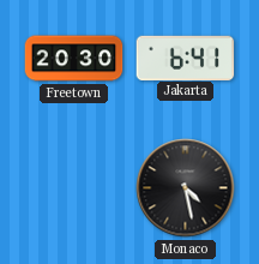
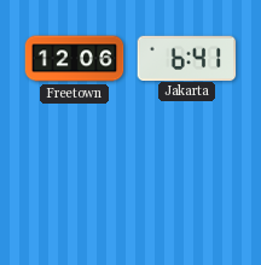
Freetown: 20:30 -> 12:06 (75, 59)
Monaco: 4:28 -> none (186, 188)
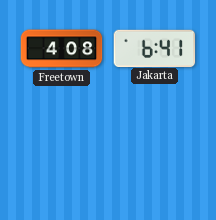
Freetown: 12:06 -> 4:08 (62, 49)
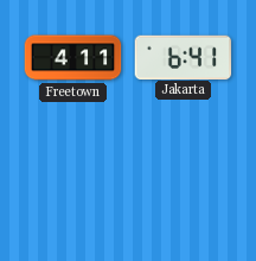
Freetown: 4:08 -> 4:11 (73, 58)
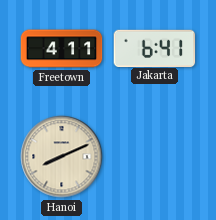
Hanoi: none -> 8:11 (62, 157)
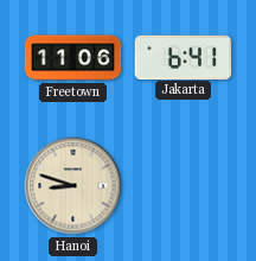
Freetown: 4:11 -> 11:06 (73, 58)
Hanoi: 8:11 -> 8:48 (73, 186)
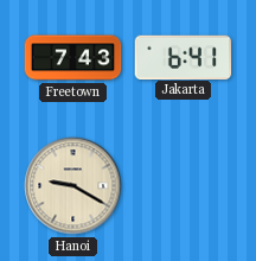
Freetown: 11:06 -> 7:43 (73, 58)
Hanoi: 8:48 -> 9:20 (73, 186)
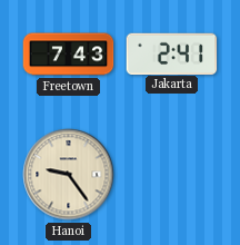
Jakarta: 6:41 -> 2:41 (172, 53)
Hanoi: 9:20 -> 9:24 (69, 175)
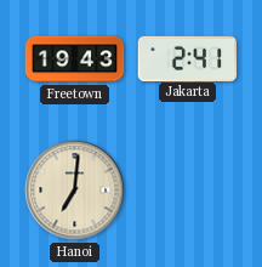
Freetown: 7:43 -> 19:43 (75, 59)
Hanoi: 9:24 -> 7:01 (75, 191)
